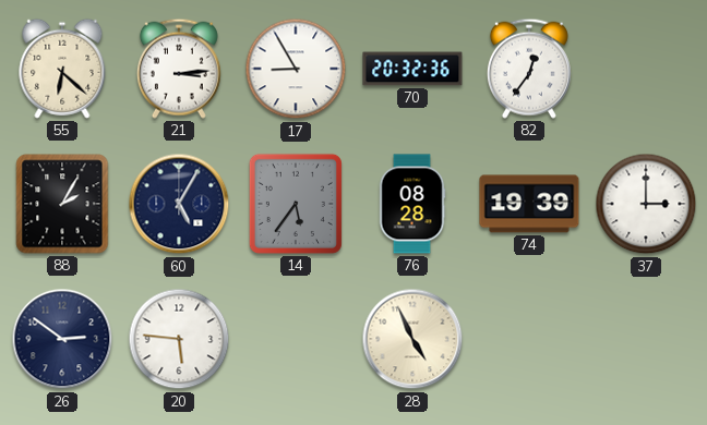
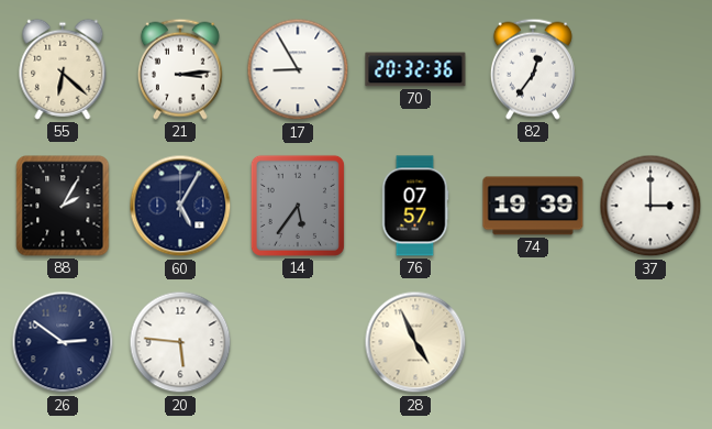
76: 08:28 -> 07:57 (415, 206)
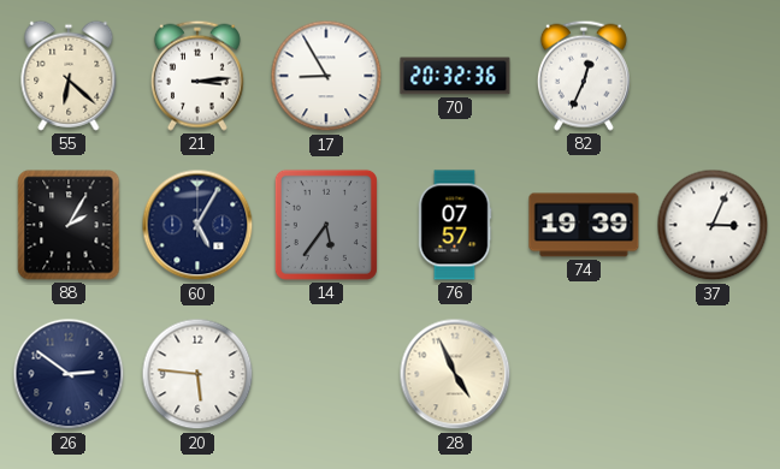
82: 12:36 -> 12:34 (584, 76)
37: 3:00 -> 3:04 (713, 225)
